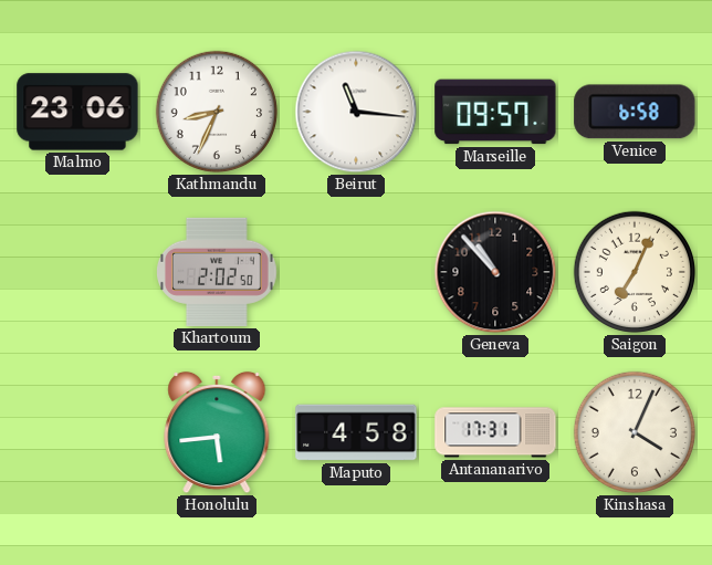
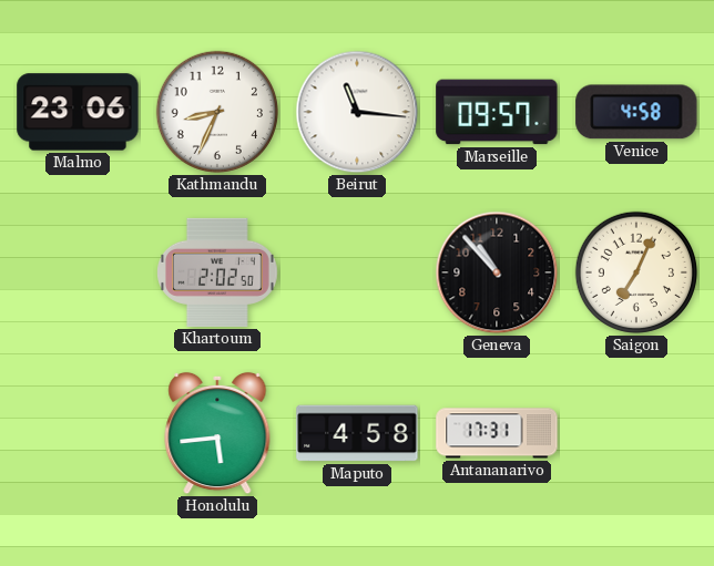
Venice: 6:58 -> 4:58 (636, 112)
Kinshasa: 4:04 -> none (635, 432)
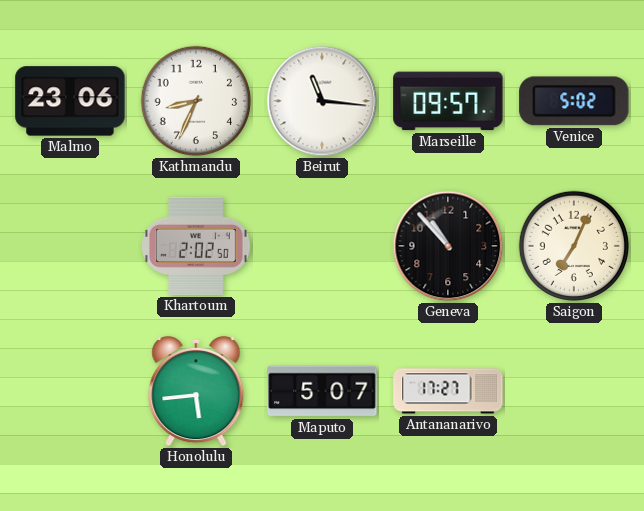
Venice: 4:58 -> 5:02 (574, 101)
Maputo: 4:58 -> 5:07 (322, 391)
Antananarivo: 17:31 -> 17:27 (448, 391)
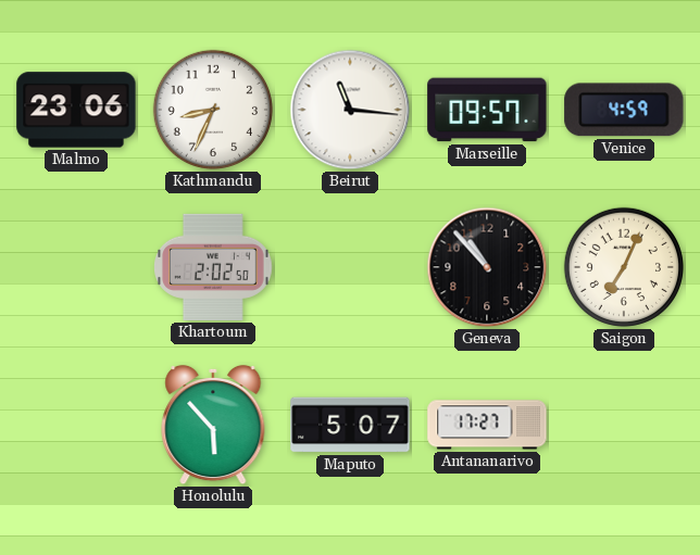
Venice: 5:02 -> 4:59 (624, 110)
Honolulu: 5:44 -> 5:53 (213, 425)
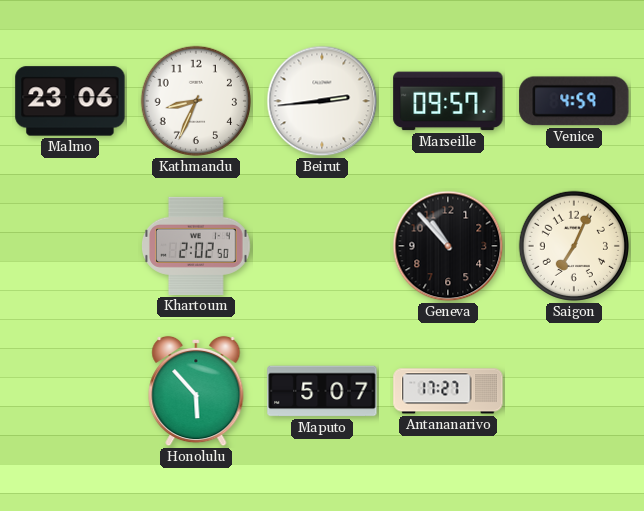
Beirut: 11:16 -> 2:44 (322, 101)
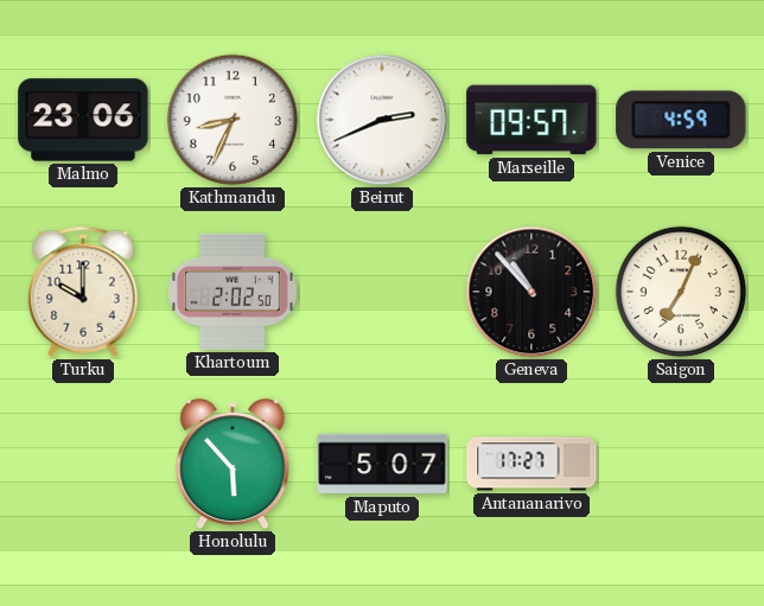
Beirut: 2:44 -> 2:41 (382, 120)
Turku: none -> 10:00 (83, 292)
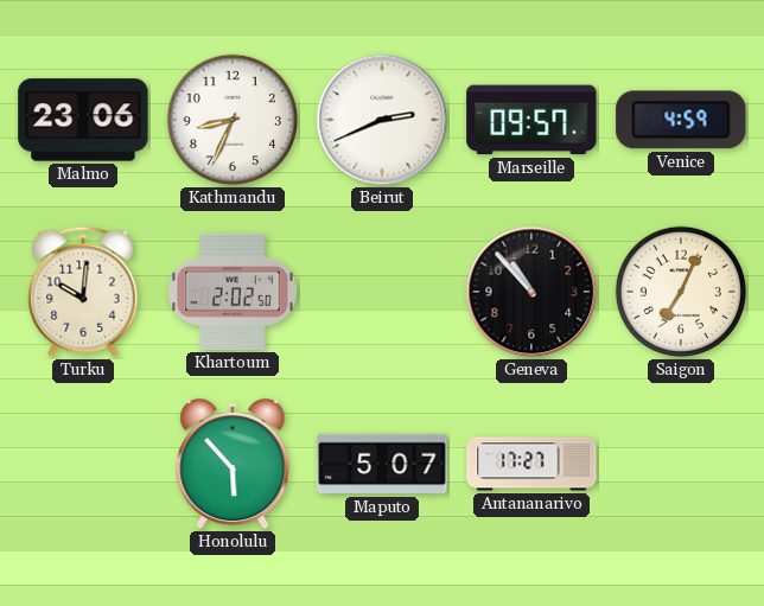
Turku: 10:00 -> 10:01 (83, 292)
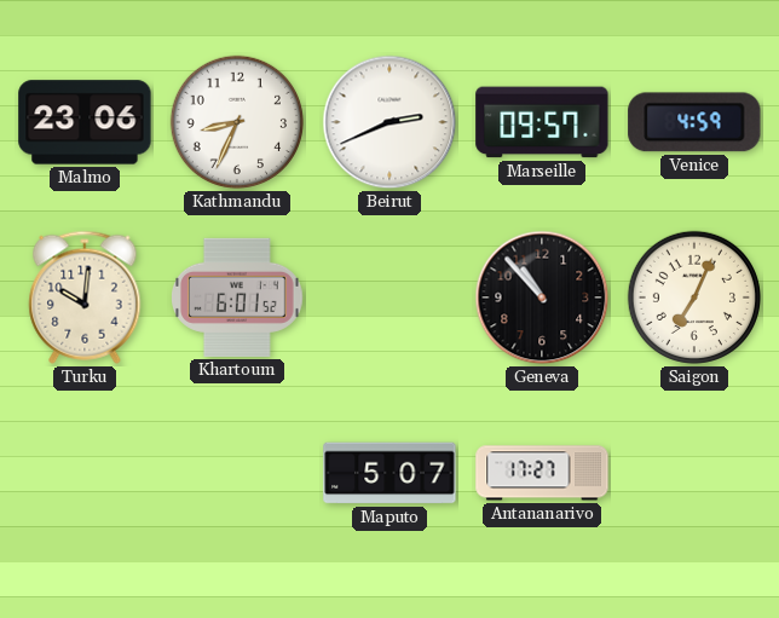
Khartoum: 2:02 -> 6:01 (238, 298)
Honolulu: 5:53 -> none (233, 464)
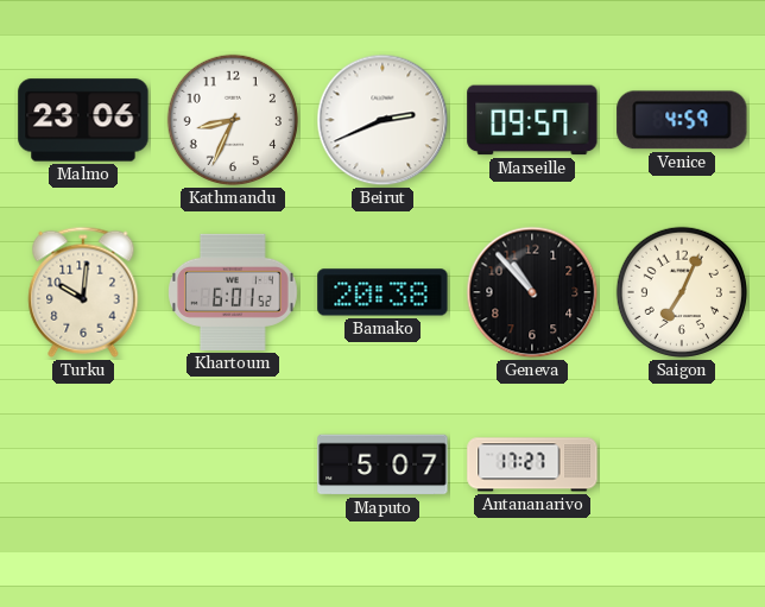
Bamako: none -> 20:38 (383, 292)
